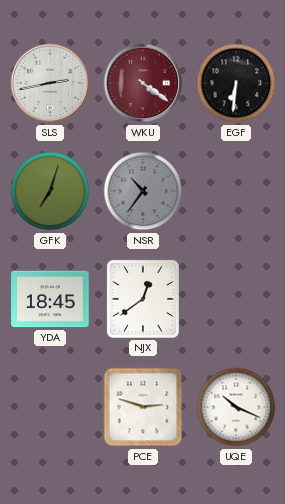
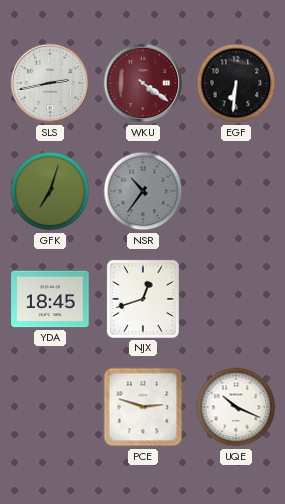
NJX: 12:39 -> 12:42 (143, 299)
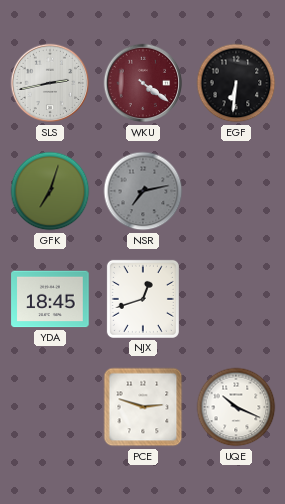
NSR: 10:36 -> 7:13 (143, 191)
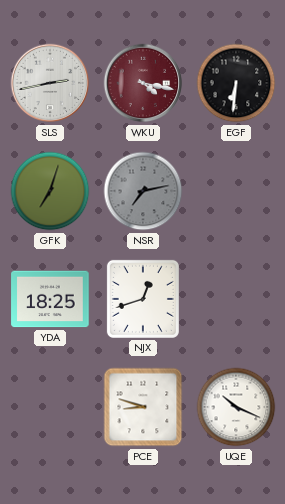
WKU: 4:21 -> 4:17 (143, 83)
YDA: 18:45 -> 18:25 (50, 299)
PCE: 2:48 -> 8:48 (143, 407)
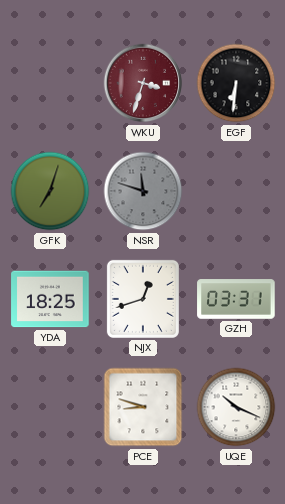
SLS: 2:43 -> none (50, 83)
WKU: 4:17 -> 3:33 (143, 83)
NSR: 7:13 -> 11:48 (143, 191)
GZH: none -> 03:31 (236, 299)
